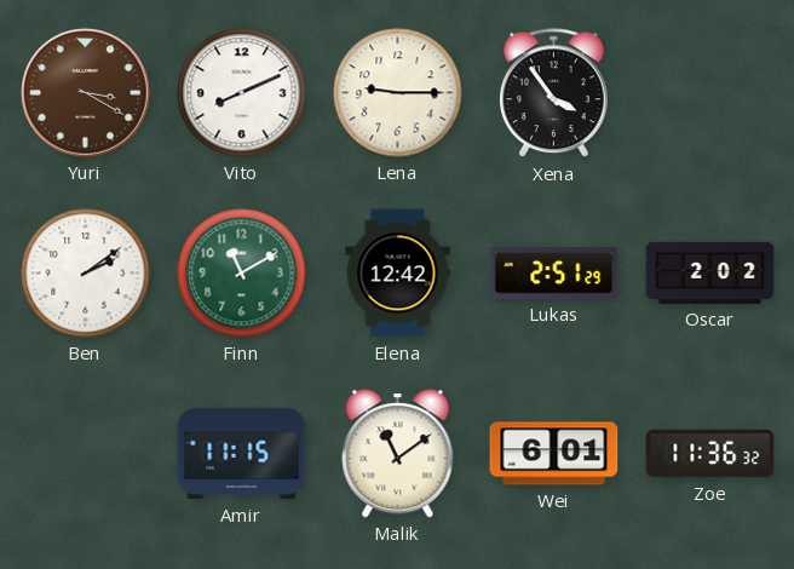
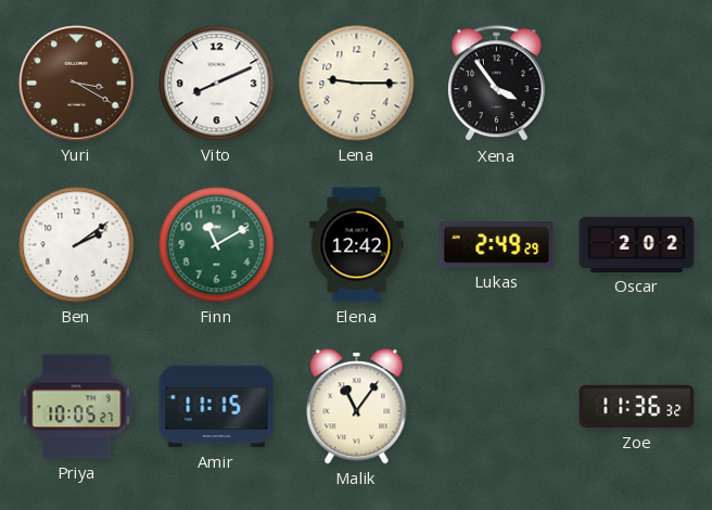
Lukas: 2:51 -> 2:49 (497, 245)
Priya: none -> 10:05 (77, 407)
Malik: 11:09 -> 11:06 (357, 407)
Wei: 6:01 -> none (554, 454)
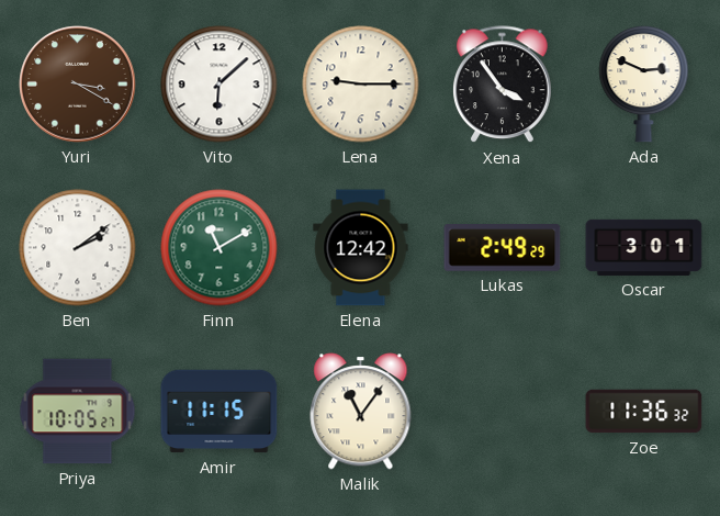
Vito: 8:11 -> 6:08 (220, 85)
Ada: none -> 2:49 (644, 85)
Oscar: 2:02 -> 3:01 (644, 247)
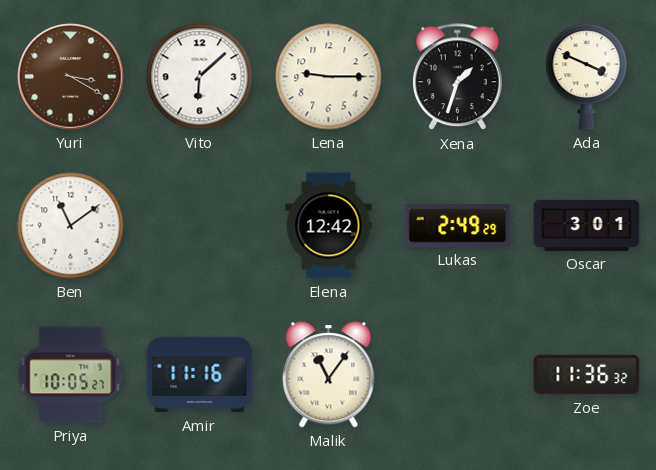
Xena: 3:54 -> 1:33 (458, 77)
Ada: 2:49 -> 3:49 (587, 77)
Ben: 2:09 -> 11:09 (71, 226)
Finn: 11:10 -> none (220, 248)
Amir: 11:15 -> 11:16 (200, 375)
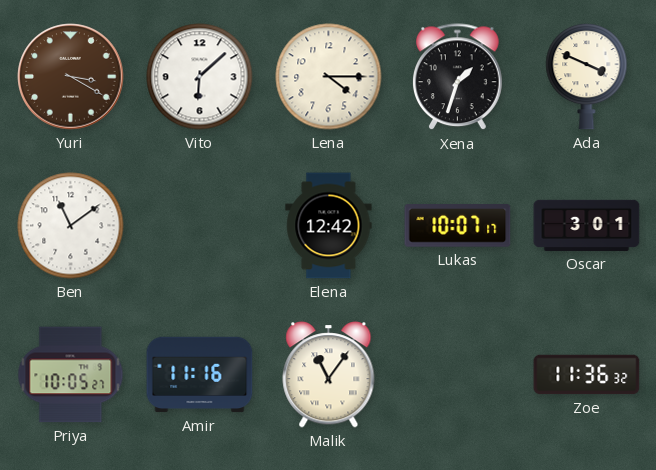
Lena: 9:15 -> 4:15 (329, 77)
Lukas: 2:49 -> 10:07 (458, 226)
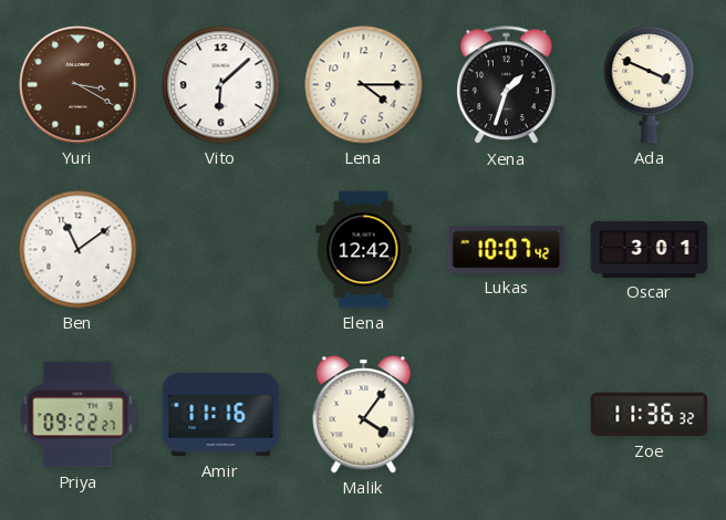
Lukas: 10:07:17 -> 10:07:42 (507, 250)
Priya: 10:05 -> 09:22 (79, 415)
Malik: 11:06 -> 4:06 (364, 415)
